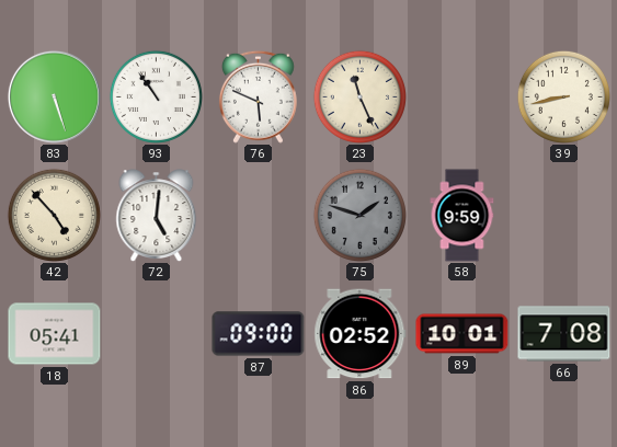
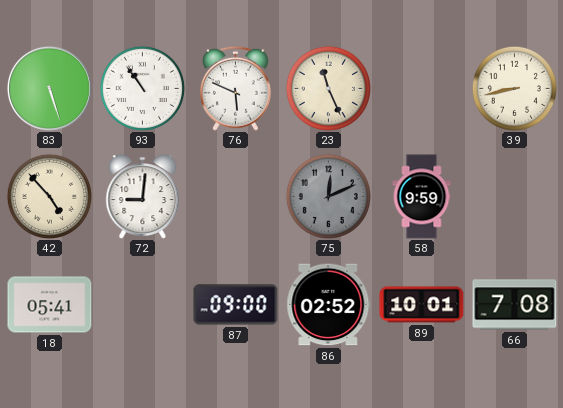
72: 5:01 -> 9:01 (143, 196)
75: 1:48 -> 12:11 (328, 196)
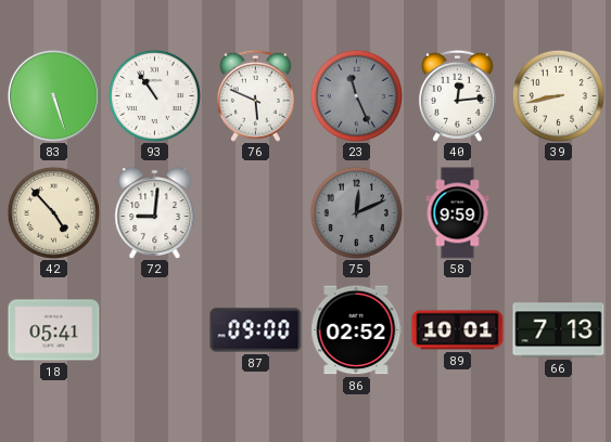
23 dial: cream -> grey (356, 95)
40: none -> 12:14 (457, 95)
66: 7:08 -> 7:13 (559, 330)
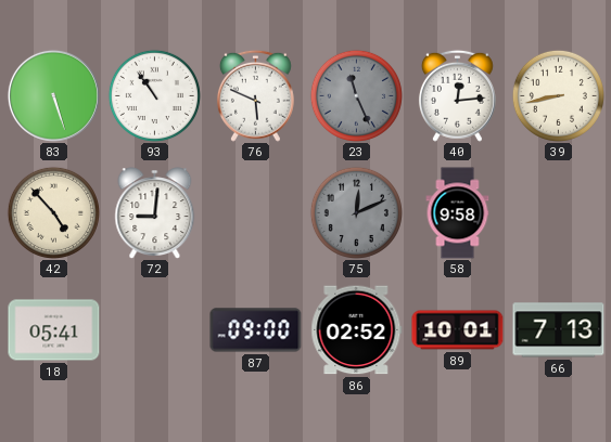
58: 9:59 -> 9:58 (458, 213)
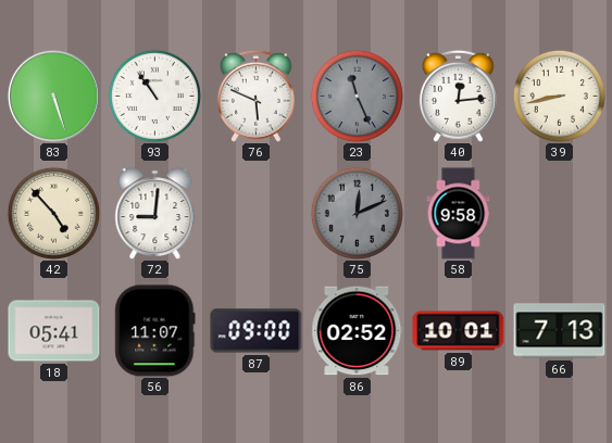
56: none -> 11:07 (155, 331)
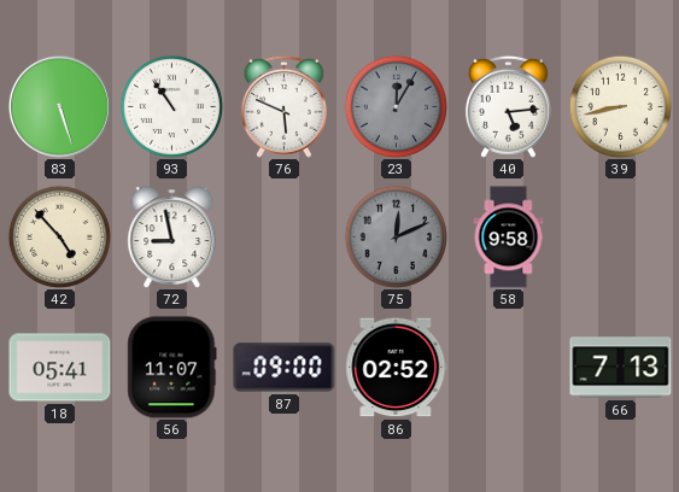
23: 11:26 -> 12:05 (396, 106)
40: 12:14 -> 5:14 (508, 106)
72: 9:01 -> 8:58 (172, 236)
89: 10:01 -> none (459, 331)
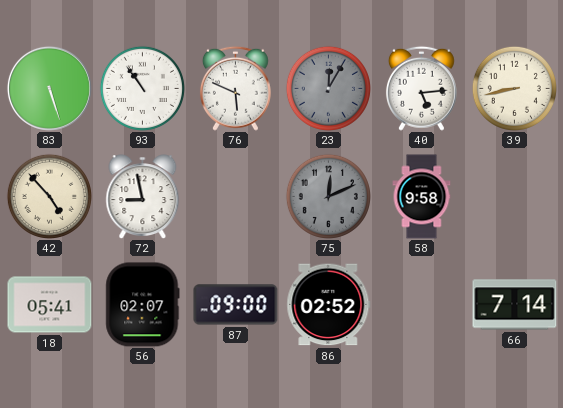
56: 11:07 -> 02:07 (143, 305)
66: 7:13 -> 7:14 (515, 305)
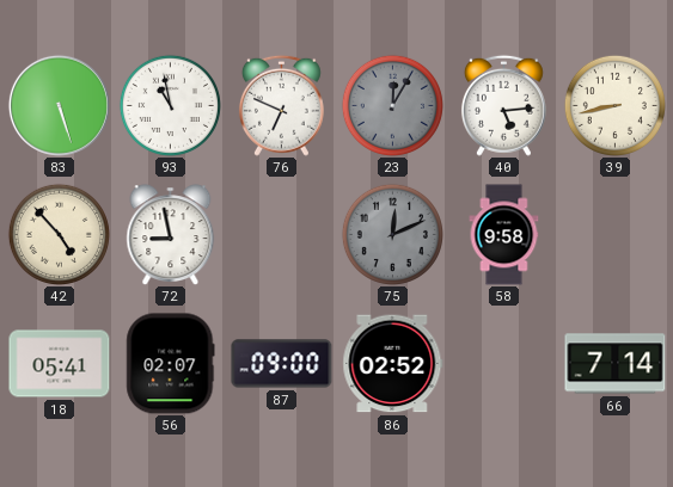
93: 10:54 -> 10:58 (170, 105)
76: 5:49 -> 6:49 (281, 105)
